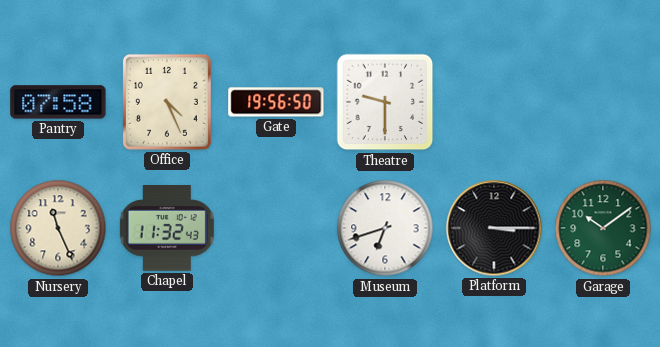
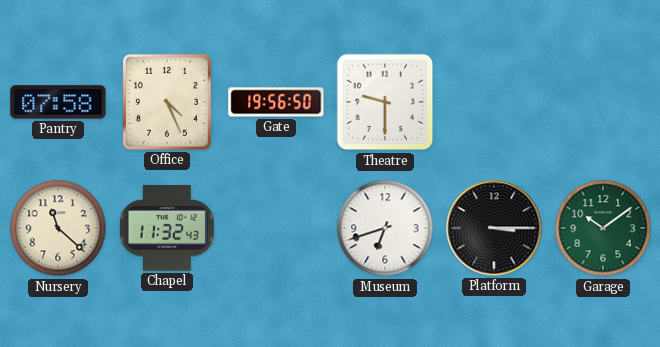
Nursery: 11:26 -> 11:22 (58, 228)
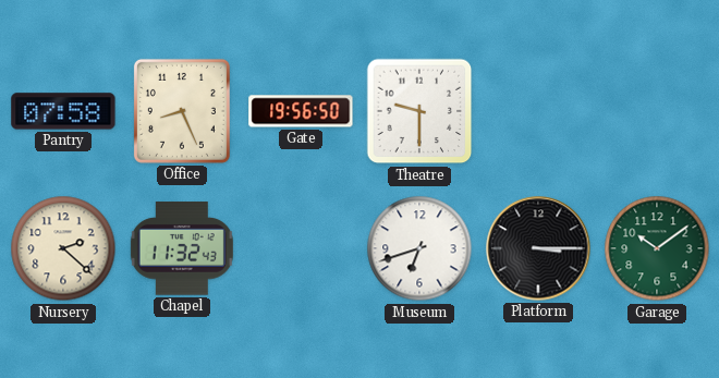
Office: 4:26 -> 8:26 (182, 111)
Nursery: 11:22 -> 2:22 (63, 248)
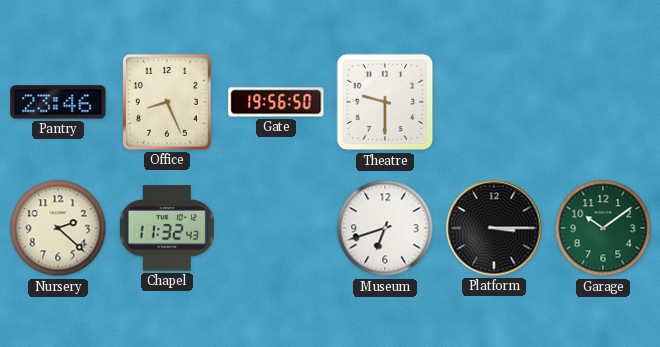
Pantry: 07:58 -> 23:46 (58, 102)
